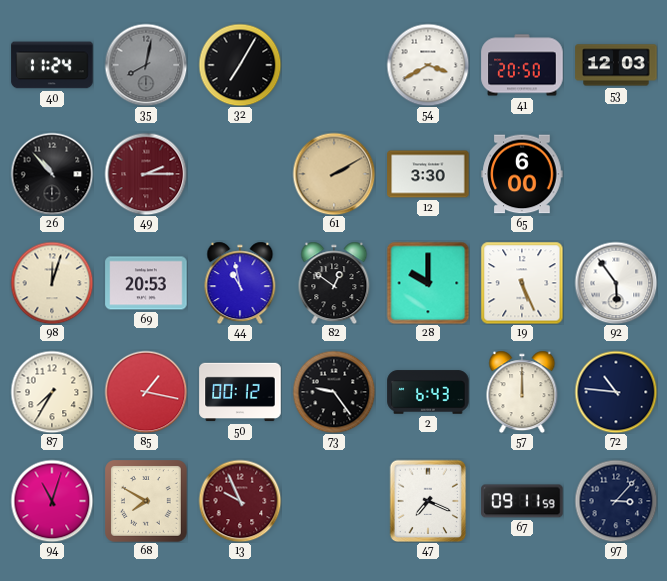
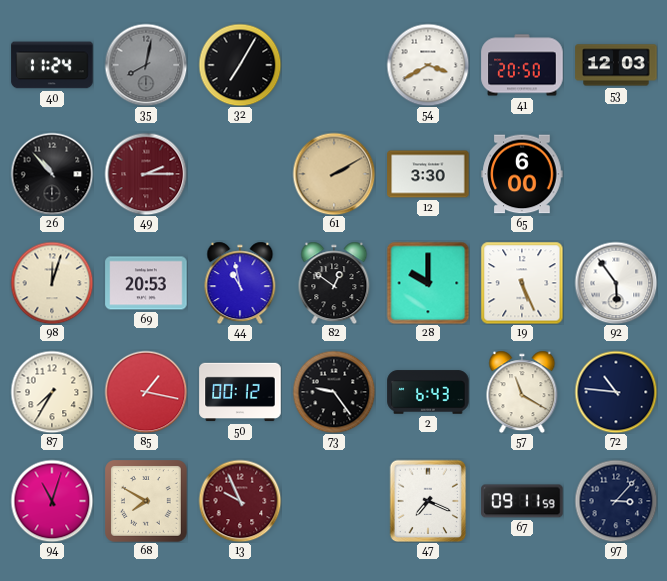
57: 12:00 -> 11:20 (522, 392)
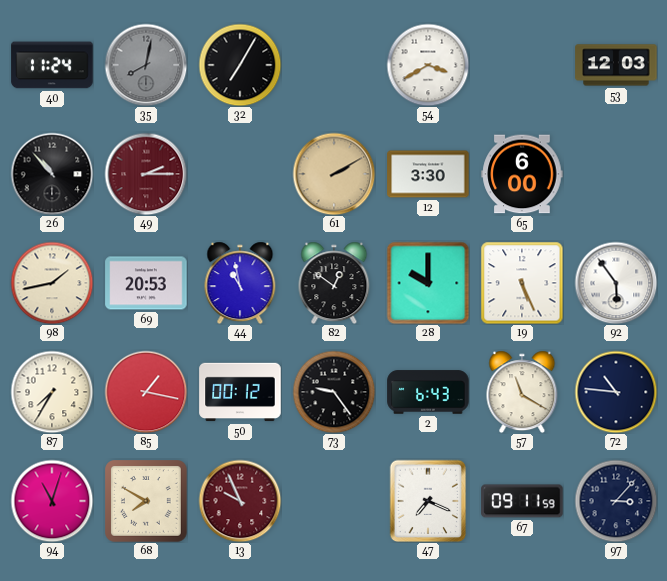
41: 20:50 -> none (522, 65)
98: 12:03 -> 1:43 (52, 283)
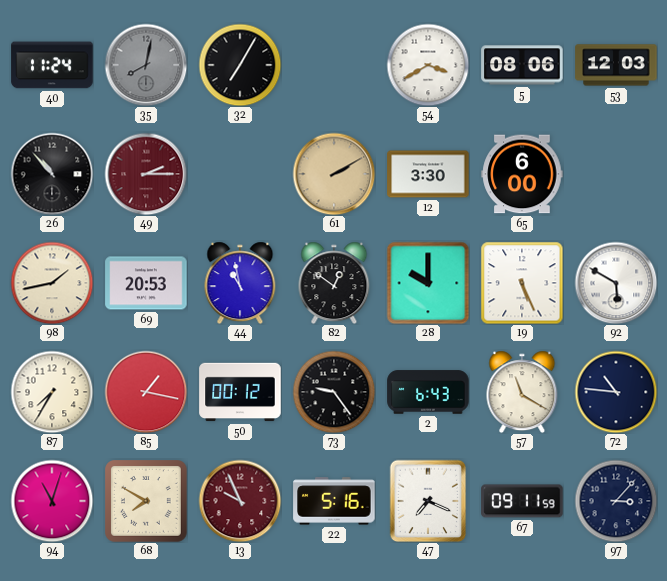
5: none -> 08:06 (522, 65)
92: 5:54 -> 5:50 (616, 283)
22: none -> 5:16 (334, 501)
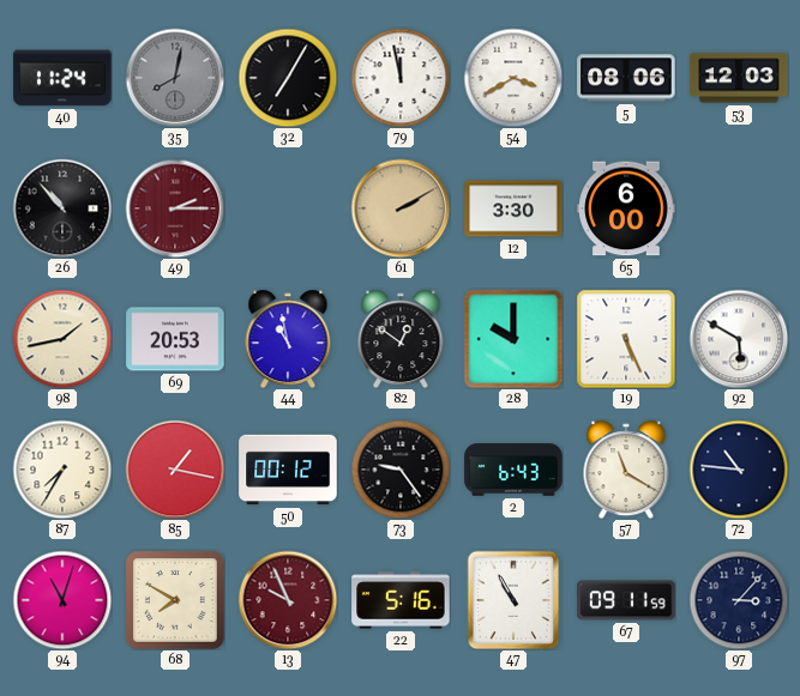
79: none -> 11:58 (401, 78)
47: 7:19 -> 10:55 (513, 600)
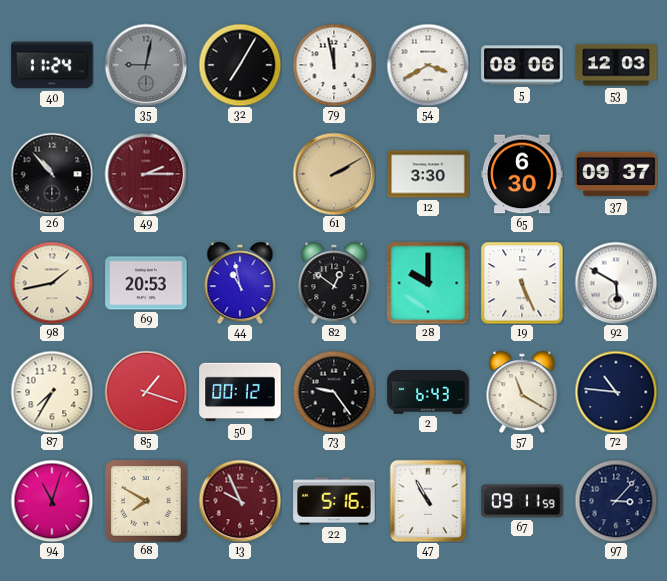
35: 8:02 -> 9:02 (146, 65)
65: 6:00 -> 6:30 (522, 174)
37: none -> 09:37 (616, 174)
85: 1:17 -> 1:18 (146, 392)
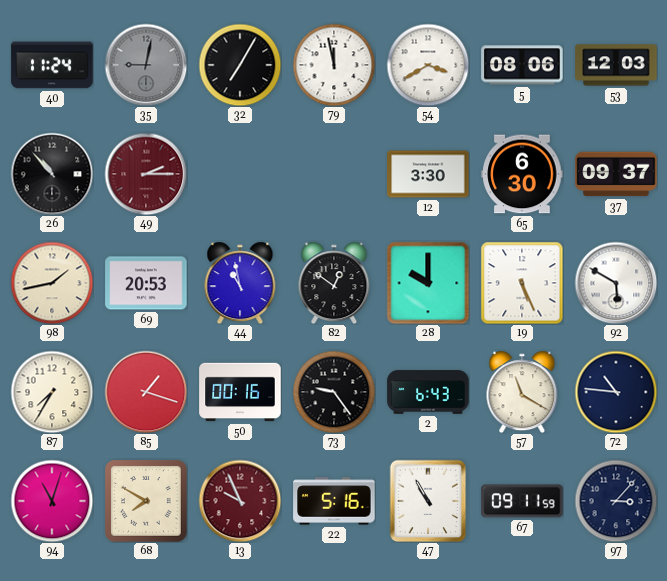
61: 2:10 -> none (334, 174)
50: 00:12 -> 00:16 (240, 392)
